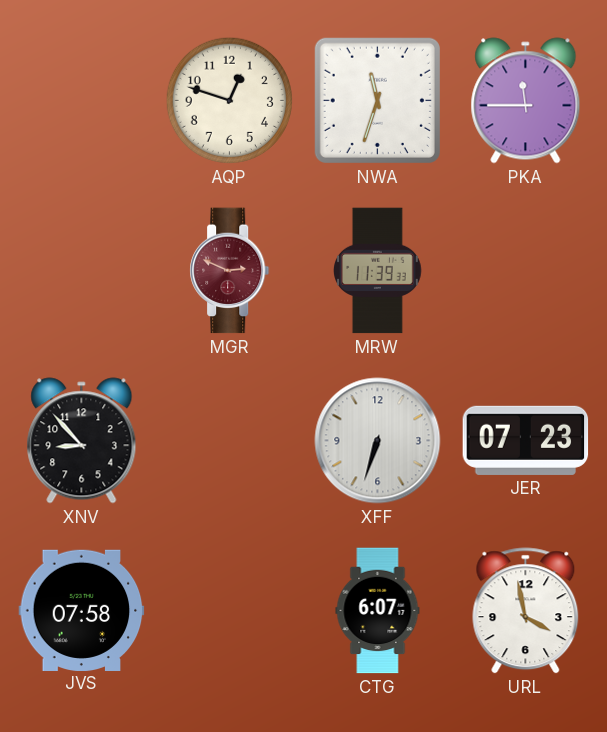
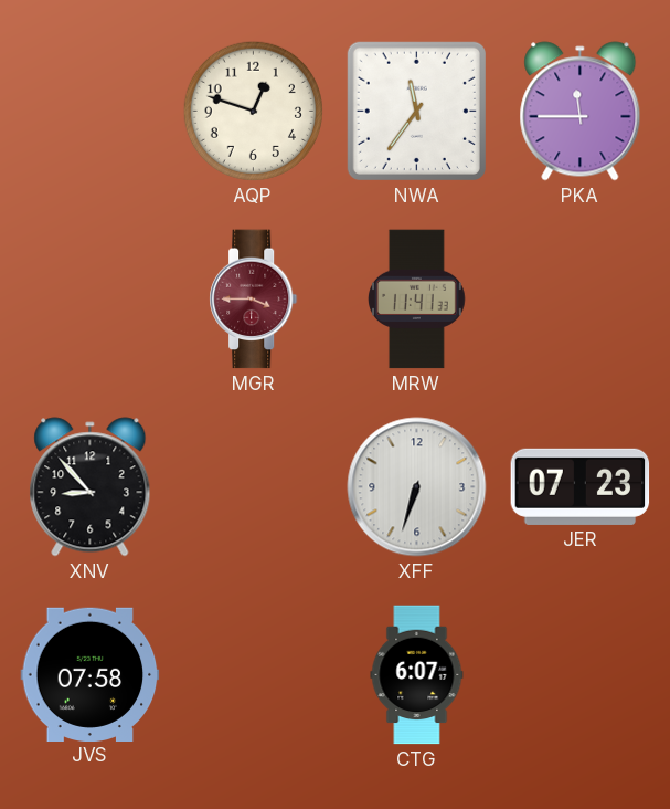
NWA: 11:33 -> 11:36 (416, 111)
MGR: 2:49 -> 3:45 (254, 300)
MRW: 11:39 -> 11:41 (417, 300)
URL: 3:58 -> none (526, 611)
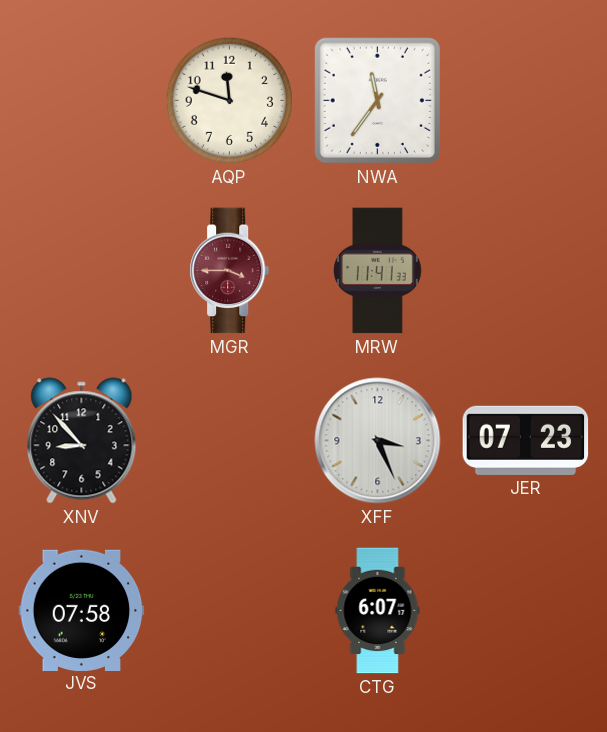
AQP: 12:48 -> 11:48 (229, 100)
PKA: 11:45 -> none (581, 112)
XFF: 6:33 -> 3:26 (378, 441)
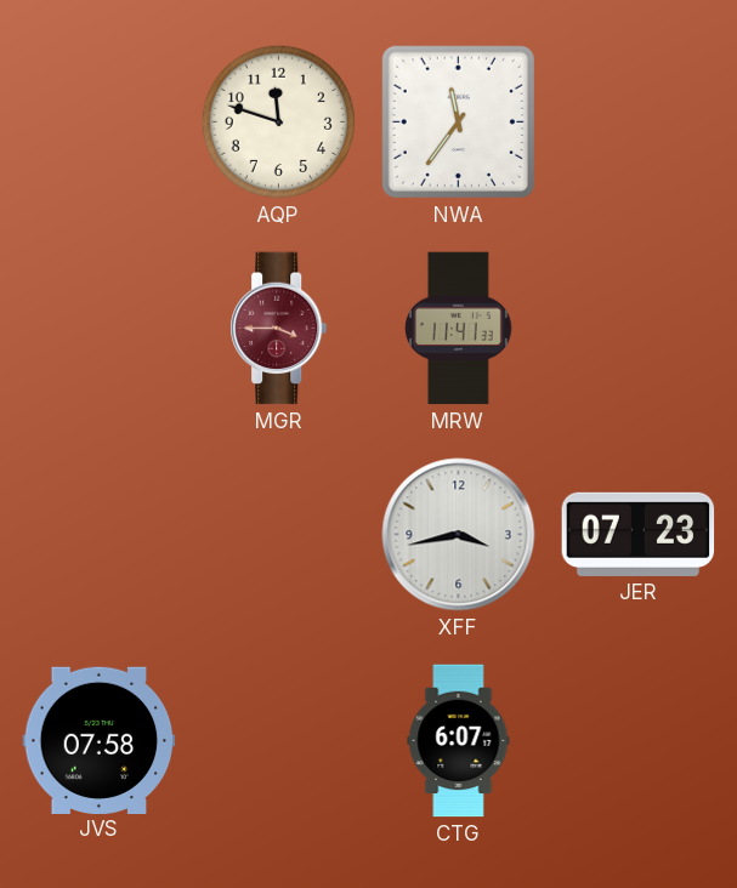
XNV: 8:53 -> none (82, 441)
XFF: 3:26 -> 3:43 (459, 535)
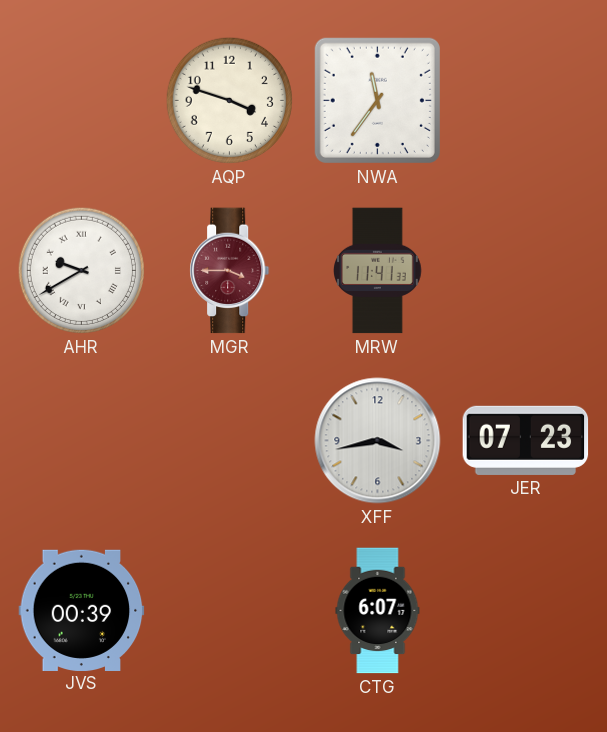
AQP: 11:48 -> 3:48 (229, 100)
AHR: none -> 9:40 (81, 270)
JVS: 07:58 -> 00:39 (82, 610)
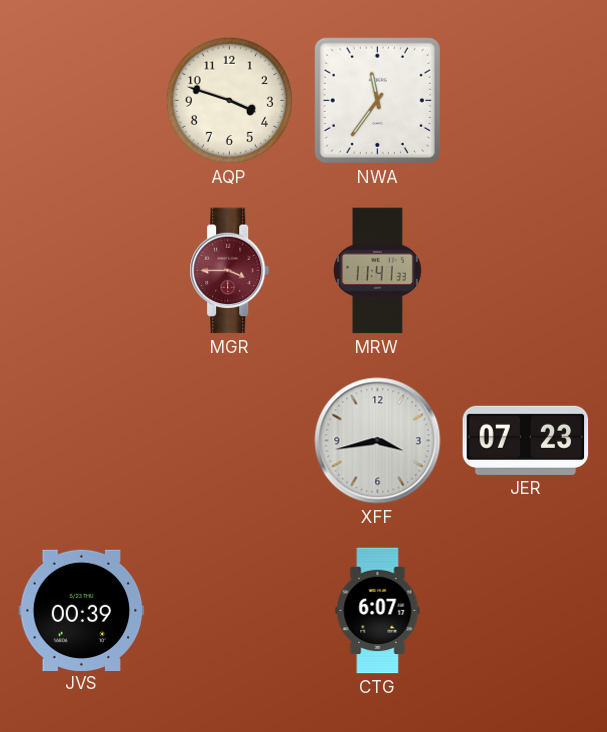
AHR: 9:40 -> none (81, 270)
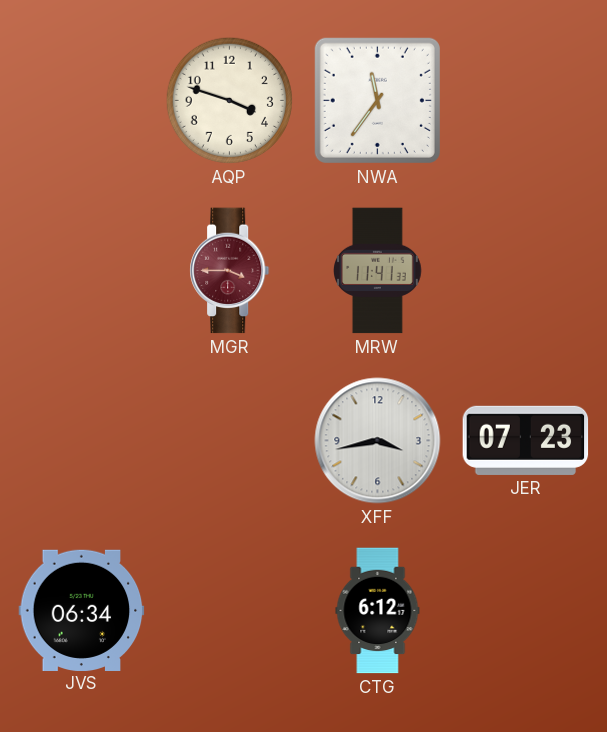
JVS: 00:39 -> 06:34 (82, 610)
CTG: 6:07 -> 6:12 (378, 611)
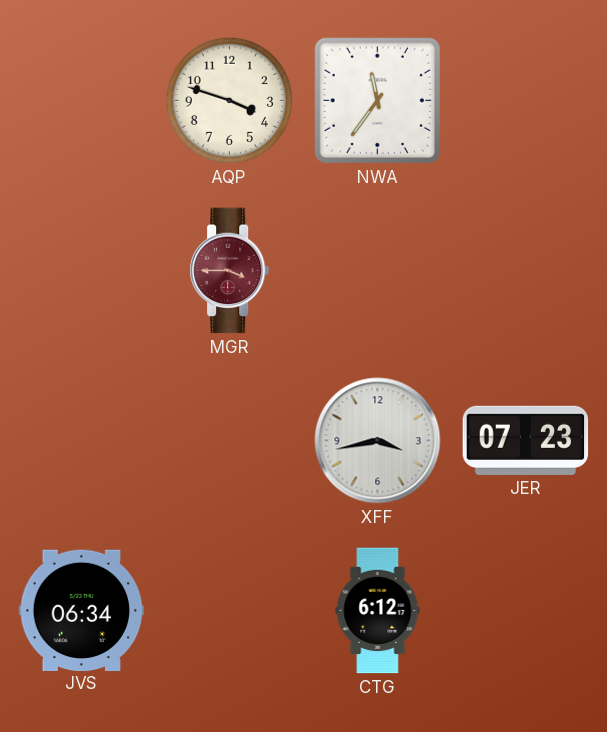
MRW: 11:41 -> none (378, 271)
